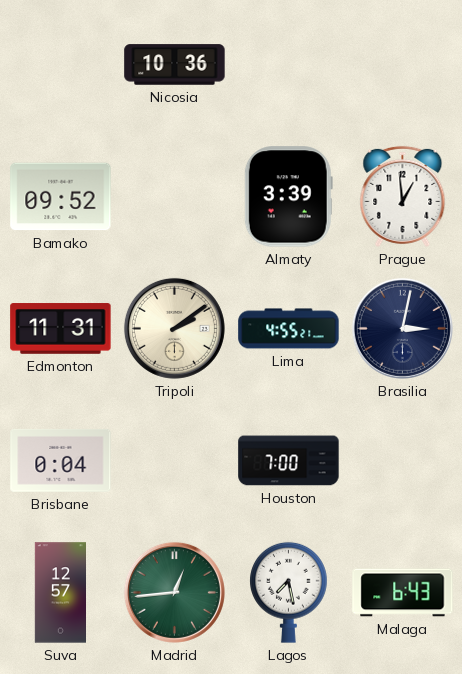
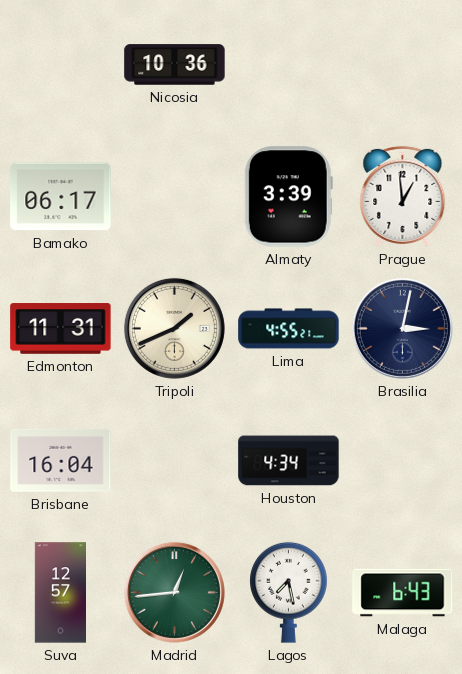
Bamako: 09:52 -> 06:17 (61, 197)
Tripoli: 2:09 -> 1:41 (174, 328)
Brisbane: 0:04 -> 16:04 (61, 460)
Houston: 7:00 -> 4:34 (289, 461)
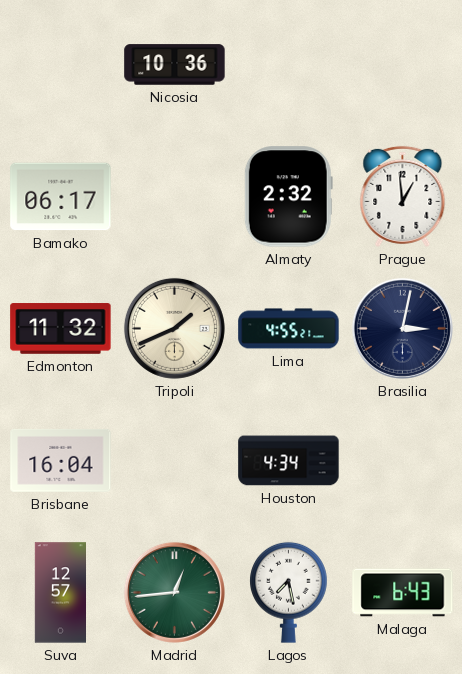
Almaty: 3:39 -> 2:32 (288, 197)
Edmonton: 11:31 -> 11:32 (61, 329)
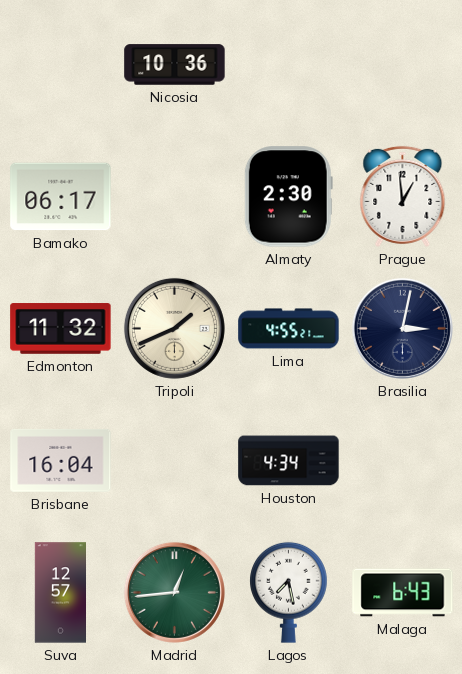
Almaty: 2:32 -> 2:30 (288, 197)
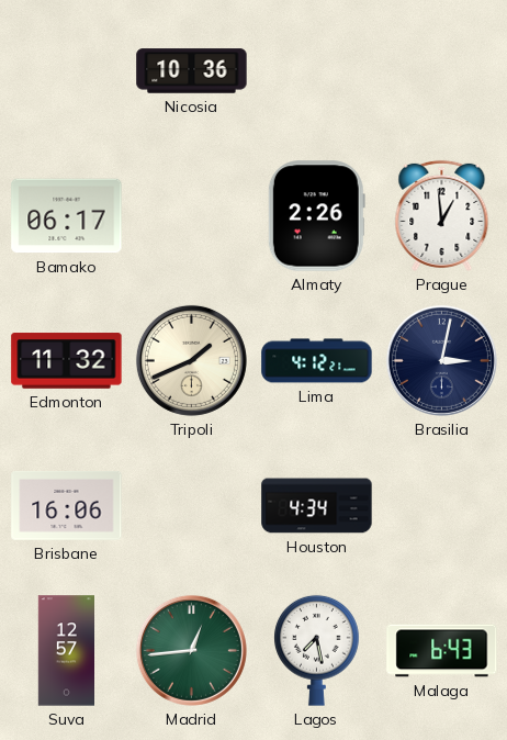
Almaty: 2:30 -> 2:26 (316, 216)
Lima: 4:55 -> 4:12 (317, 361)
Brisbane: 16:04 -> 16:06 (67, 505)
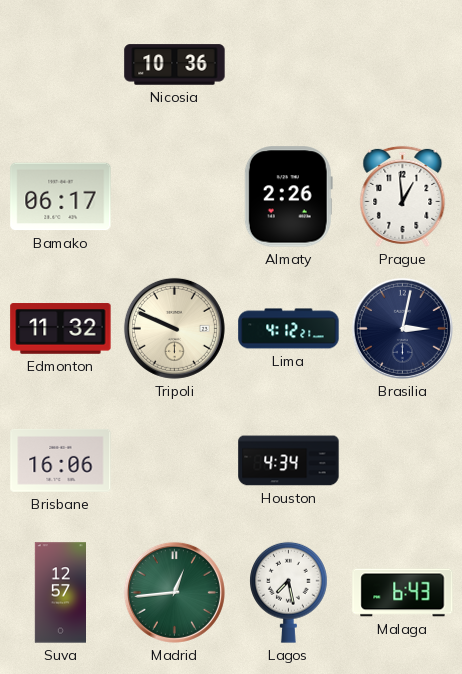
Tripoli: 1:41 -> 9:49 (174, 328)
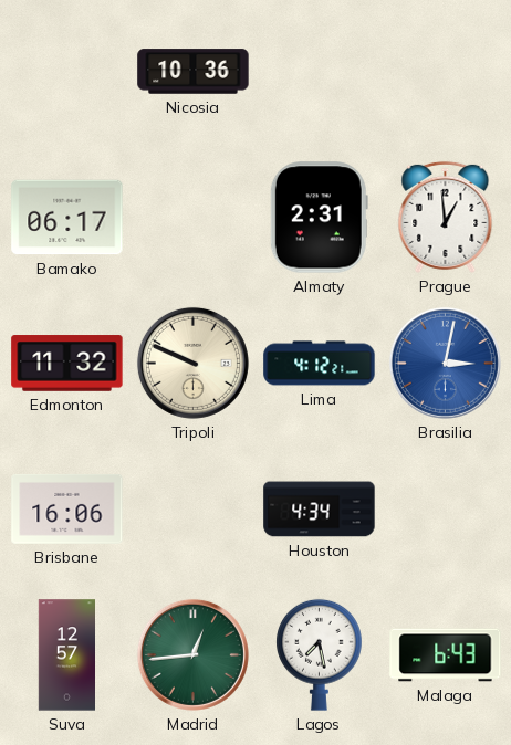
Almaty: 2:26 -> 2:31 (319, 218)
Brasilia dial: navy -> blue (445, 363)
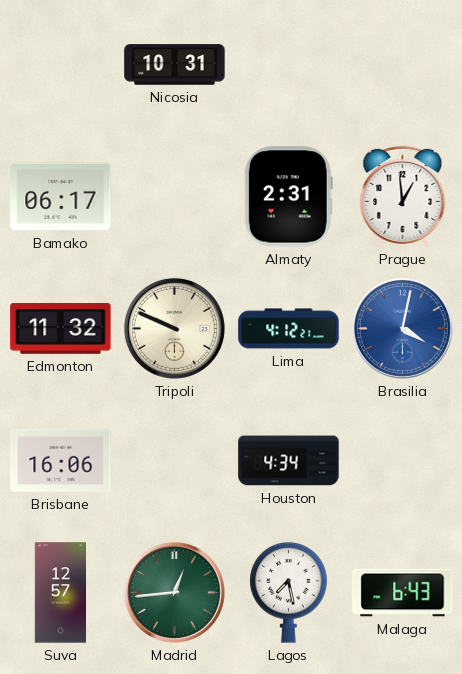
Nicosia: 10:36 -> 10:31 (175, 65)
Brasilia: 3:02 -> 4:02 (402, 328)
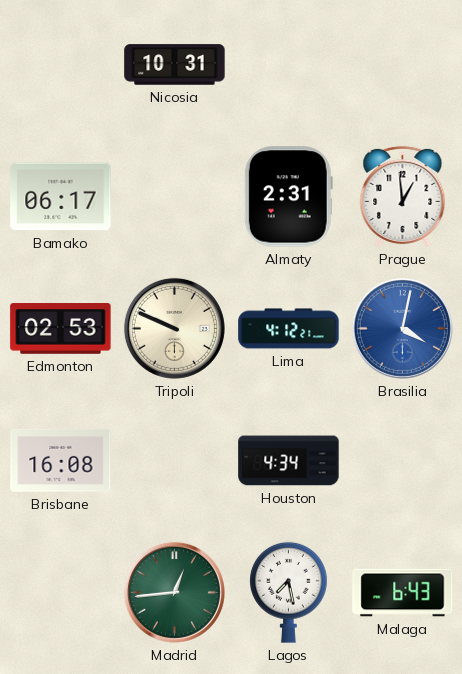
Edmonton: 11:32 -> 02:53 (61, 329)
Brisbane: 16:06 -> 16:08 (61, 460)
Suva: 12:57 -> none (60, 593)
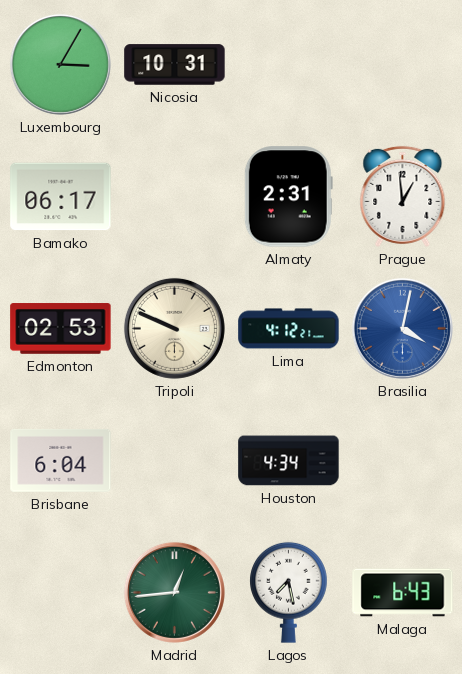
Luxembourg: none -> 3:05 (60, 64)
Brisbane: 16:08 -> 6:04 (61, 460)
